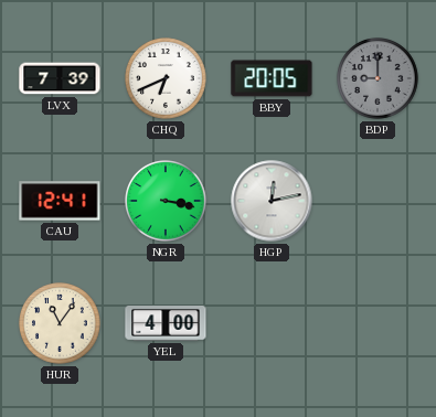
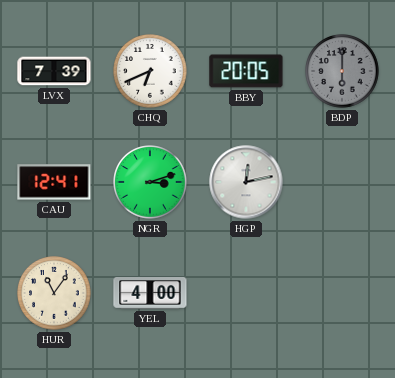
BDP: 9:00 -> 6:00 (343, 71)
NGR: 3:17 -> 3:12 (151, 182)
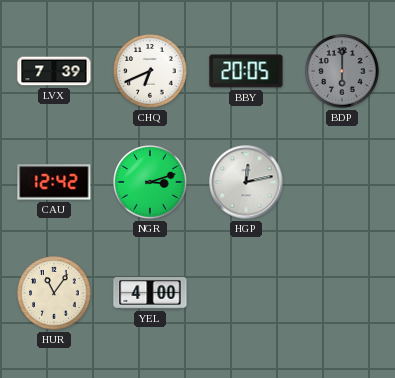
CAU: 12:41 -> 12:42 (54, 182)
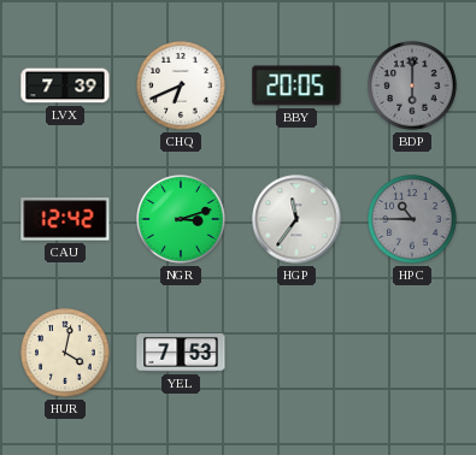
HGP: 12:13 -> 11:36 (296, 219)
HPC: none -> 10:45 (413, 219)
HUR: 11:06 -> 4:02 (66, 353)
YEL: 4:00 -> 7:53 (181, 354)
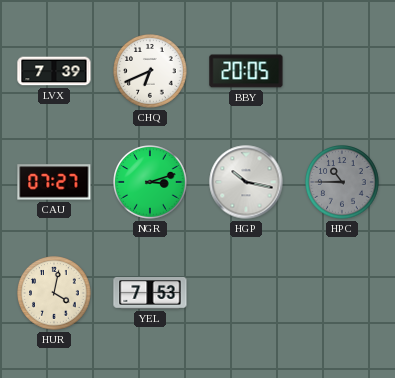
BDP: 6:00 -> none (413, 85)
CAU: 12:42 -> 07:27 (54, 182)
HGP: 11:36 -> 10:17 (246, 182)
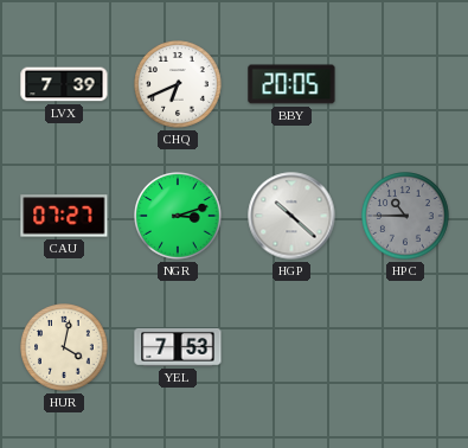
HGP: 10:17 -> 10:22 (291, 216)
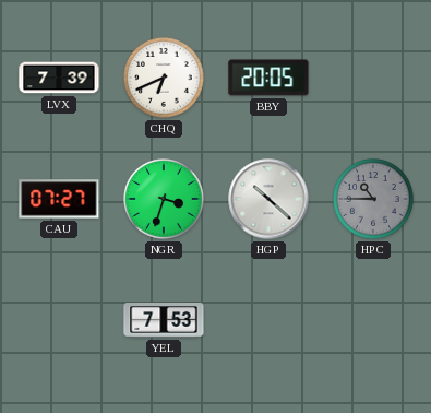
NGR: 3:12 -> 3:33 (165, 199)
HUR: 4:02 -> none (65, 347)
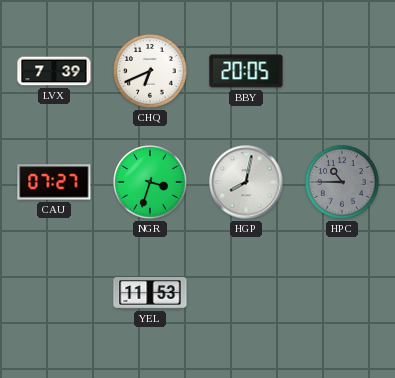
HGP: 10:22 -> 8:02 (246, 182)
YEL: 7:53 -> 11:53 (150, 294)
